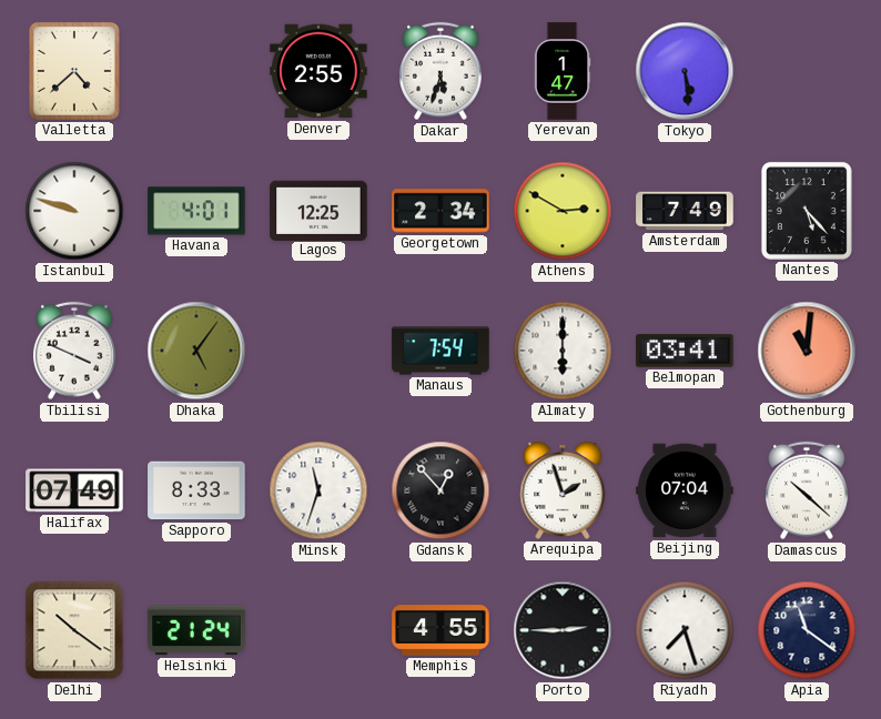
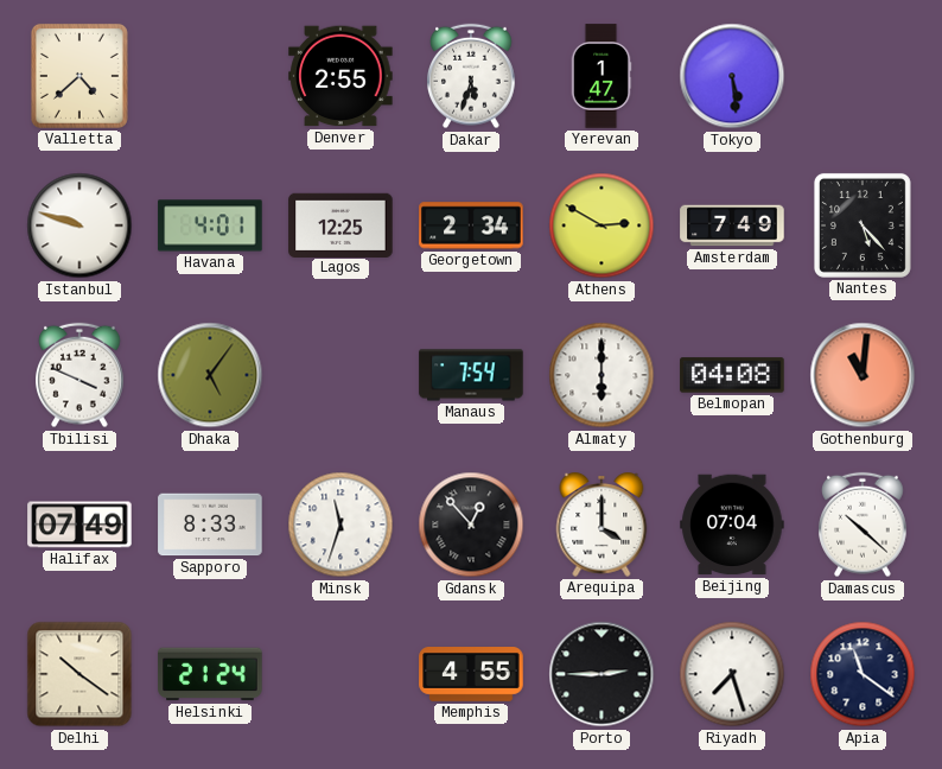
Belmopan: 03:41 -> 04:08 (732, 375)
Arequipa: 1:57 -> 4:00 (602, 526)
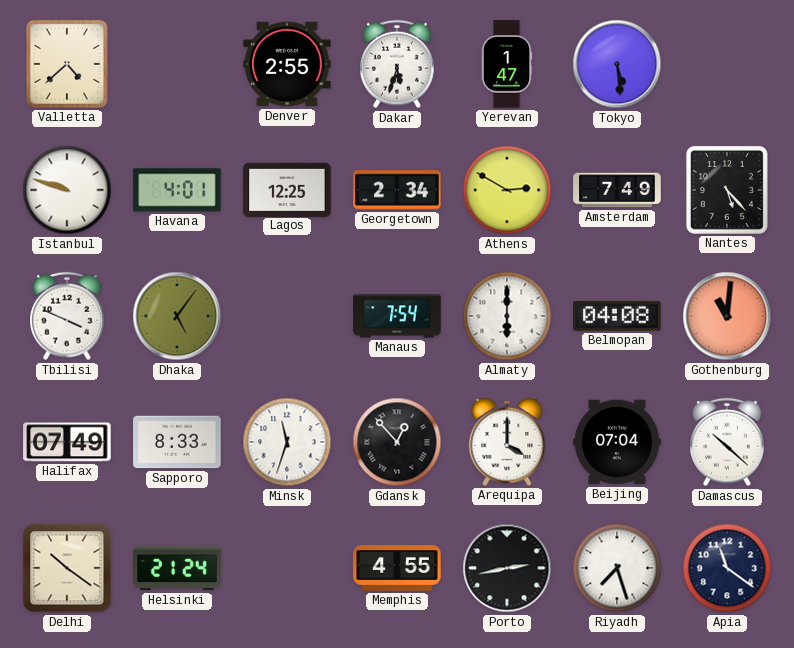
Porto: 2:45 -> 2:43 (507, 568)
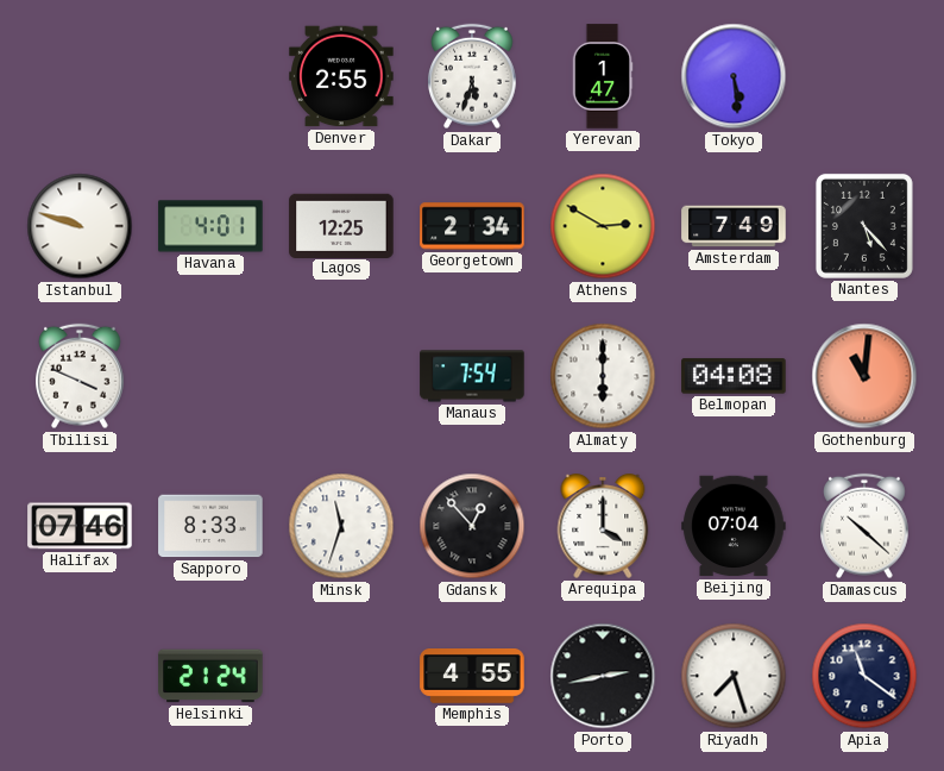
Valletta: 4:38 -> none (67, 64)
Dhaka: 5:06 -> none (177, 316)
Halifax: 07:49 -> 07:46 (80, 526)
Delhi: 10:21 -> none (67, 568)
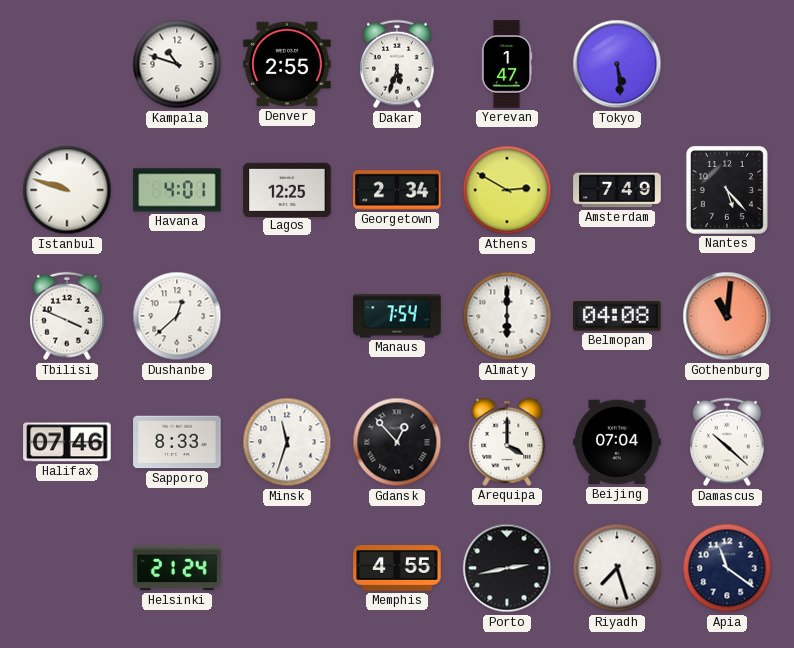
Kampala: none -> 10:48 (177, 64)
Dushanbe: none -> 12:38 (177, 316)
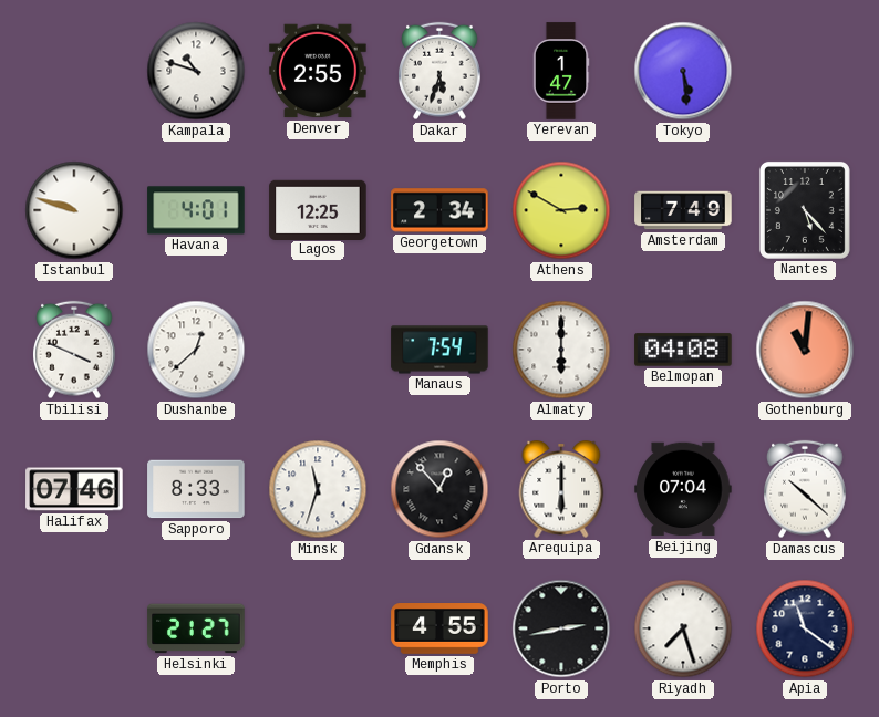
Arequipa: 4:00 -> 6:00 (561, 490)
Helsinki: 21:24 -> 21:27 (196, 628)
